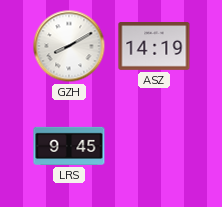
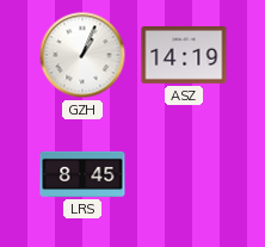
GZH: 8:10 -> 1:04 (82, 55)
LRS: 9:45 -> 8:45 (82, 174)
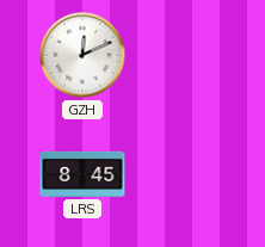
GZH: 1:04 -> 12:11 (82, 55)
ASZ: 14:19 -> none (184, 56)
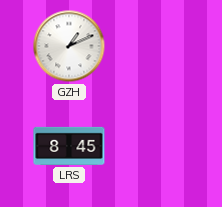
GZH: 12:11 -> 1:11 (69, 46)
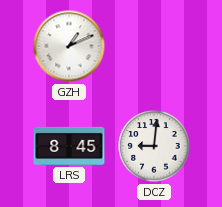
DCZ: none -> 9:01 (154, 146)
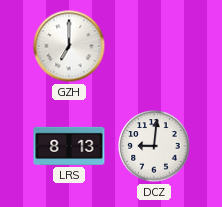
GZH: 1:11 -> 7:00 (69, 46)
LRS: 8:45 -> 8:13 (69, 146)
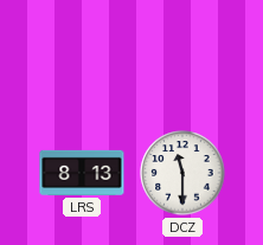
GZH: 7:00 -> none (69, 46)
DCZ: 9:01 -> 11:30 (182, 173)
